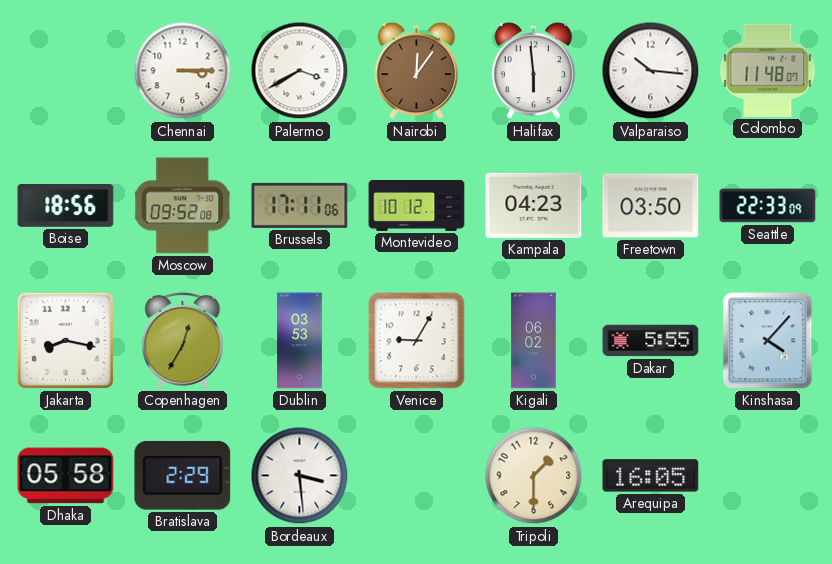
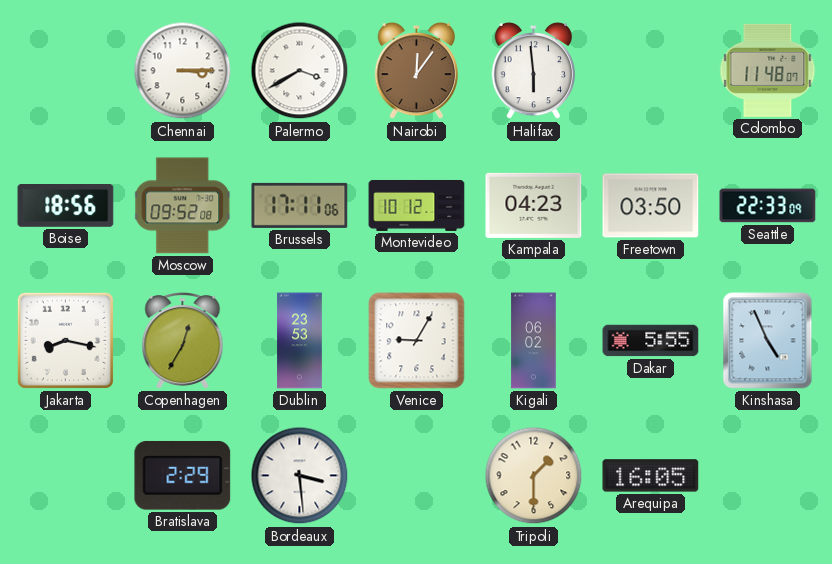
Valparaiso: 10:16 -> none (651, 71)
Dublin: 03:53 -> 23:53 (300, 341)
Kinshasa: 4:07 -> 4:56 (768, 341)
Dhaka: 05:58 -> none (66, 476)
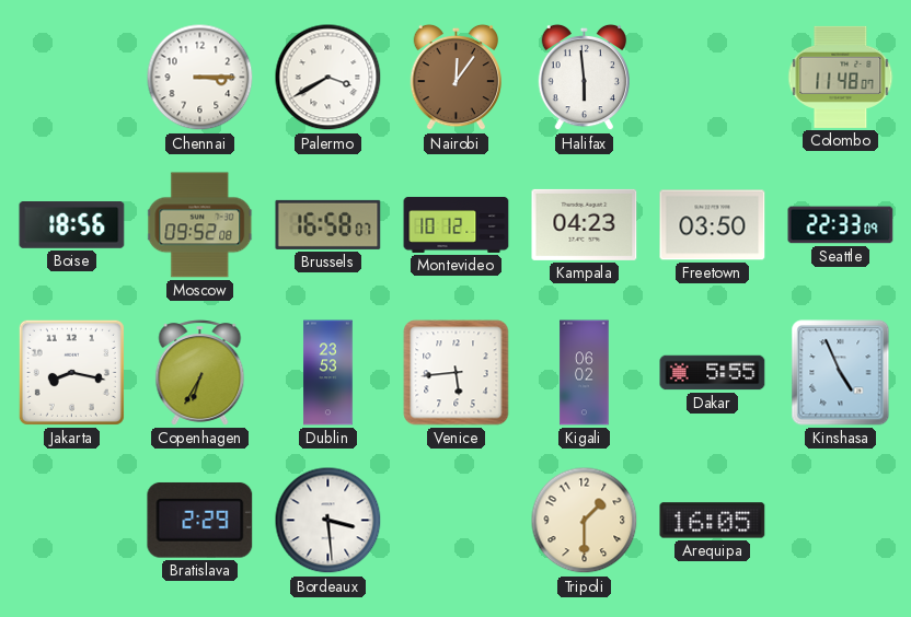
Brussels: 17:11 -> 16:58 (328, 224)
Copenhagen: 12:35 -> 6:35 (200, 373)
Venice: 9:05 -> 5:44 (457, 373)
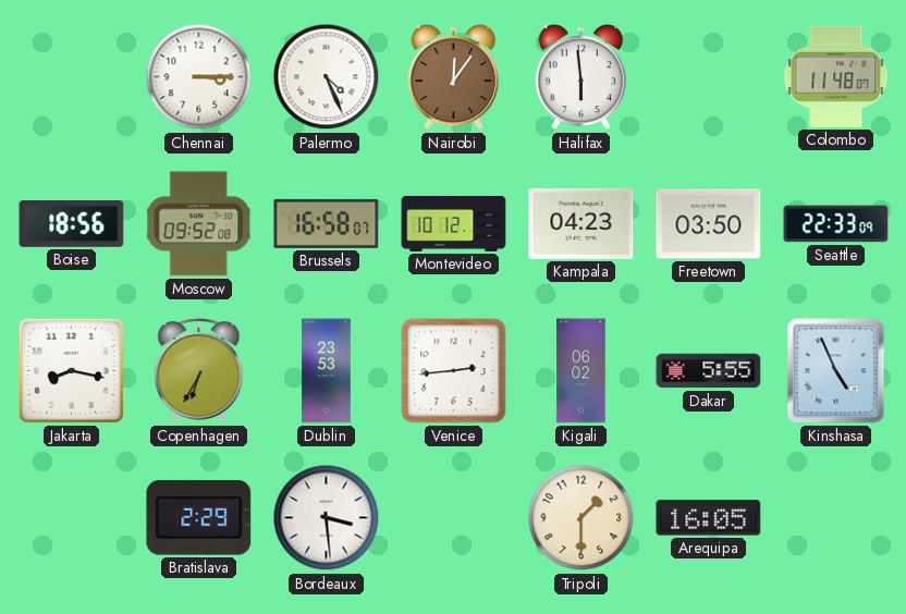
Palermo: 3:40 -> 4:26 (327, 77)
Venice: 5:44 -> 2:44 (454, 371)
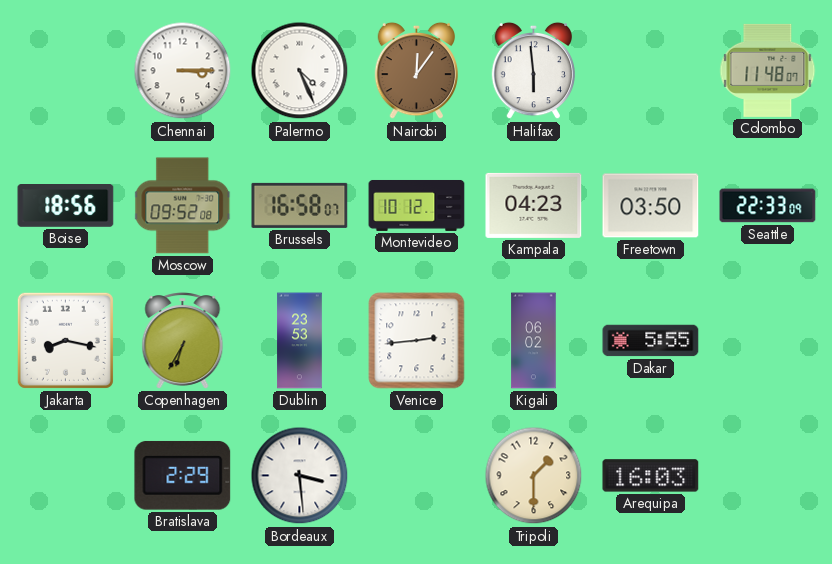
Kinshasa: 4:56 -> none (836, 371)
Arequipa: 16:05 -> 16:03 (651, 476)
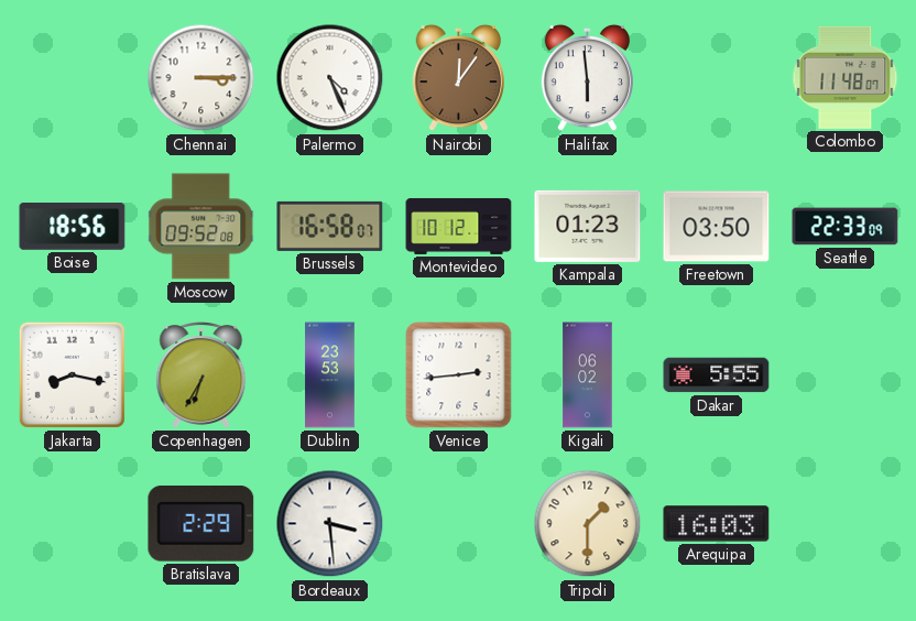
Kampala: 04:23 -> 01:23 (588, 226)
